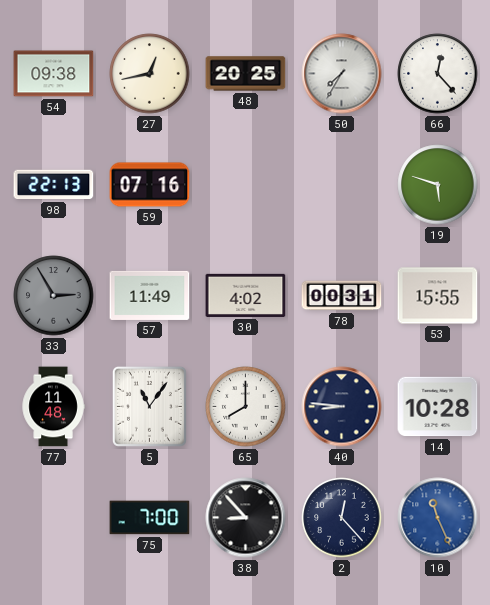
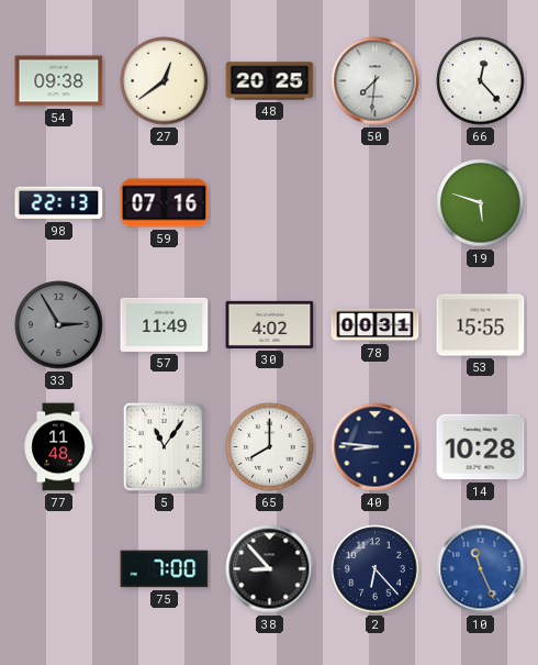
27: 12:43 -> 12:39 (165, 81)
50: 7:35 -> 7:31 (376, 81)
2: 12:23 -> 6:23 (376, 569)
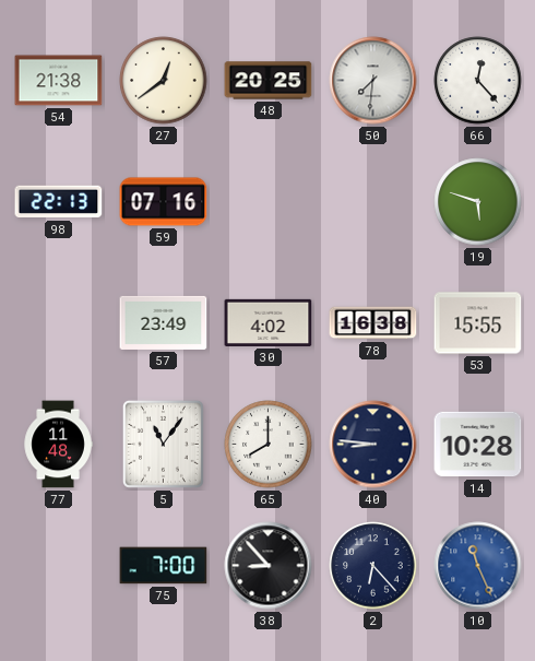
54: 09:38 -> 21:38 (59, 81)
33: 2:55 -> none (59, 325)
57: 11:49 -> 23:49 (164, 322)
78: 00:31 -> 16:38 (373, 323)
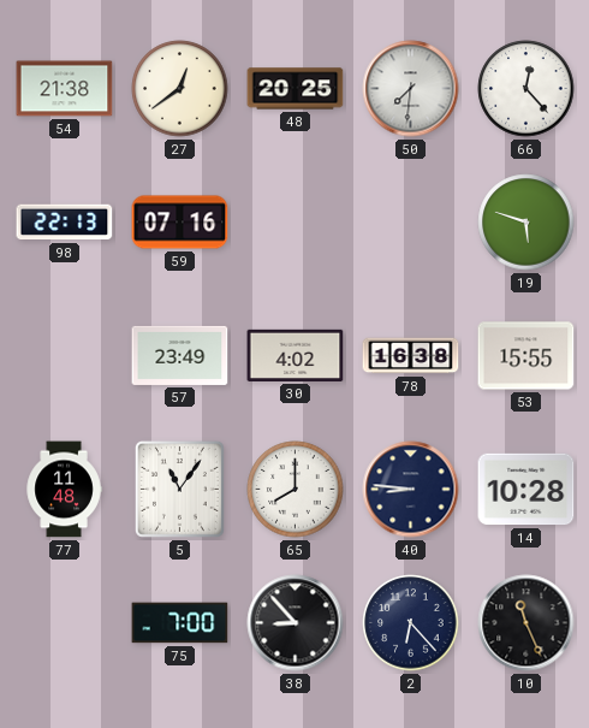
10 dial: blue -> black (526, 623)
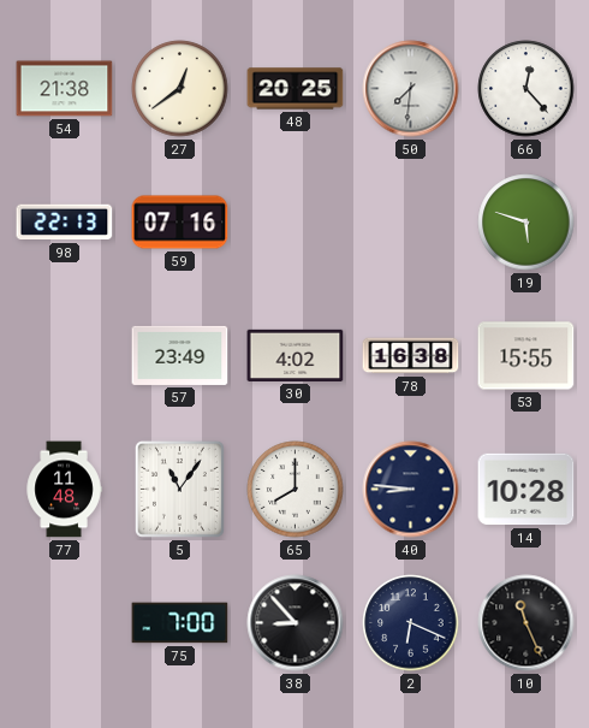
2: 6:23 -> 6:19 (411, 623)
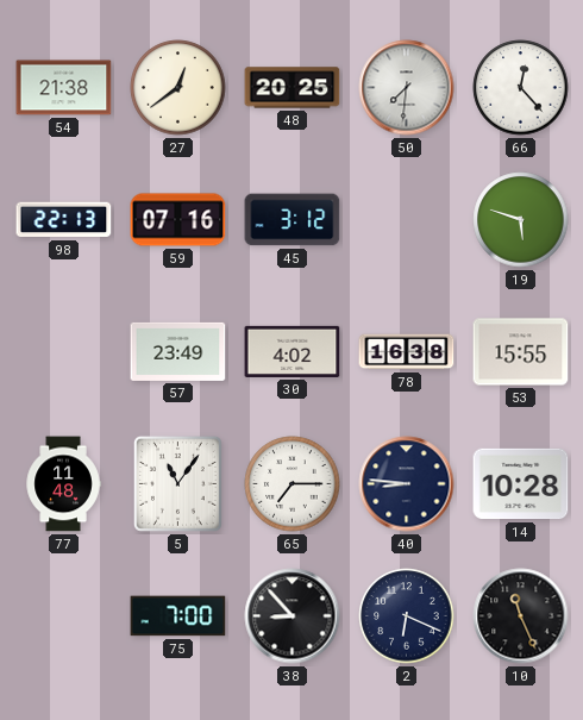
45: none -> 3:12 (293, 220)
65: 8:00 -> 7:15 (293, 484)
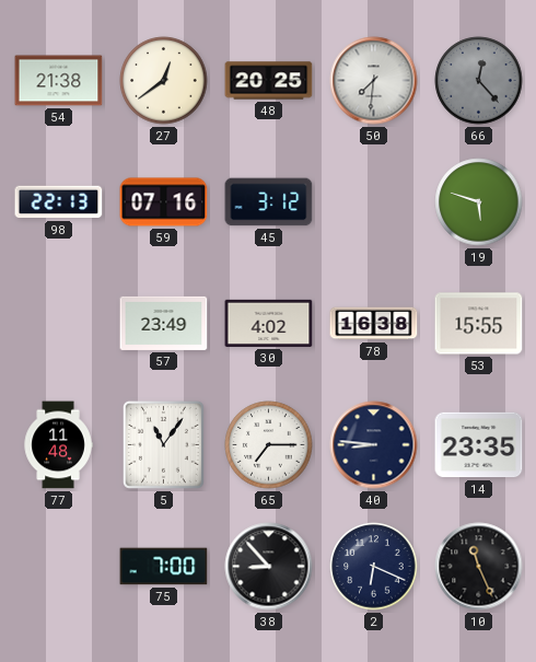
66 dial: white -> grey (479, 81)
14: 10:28 -> 23:35 (479, 445)
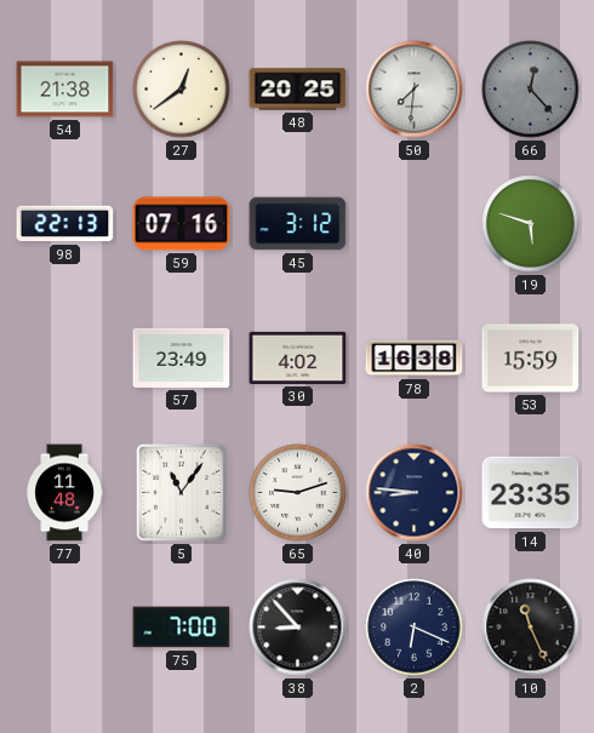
53: 15:55 -> 15:59 (531, 359)
65: 7:15 -> 9:12 (298, 493)
